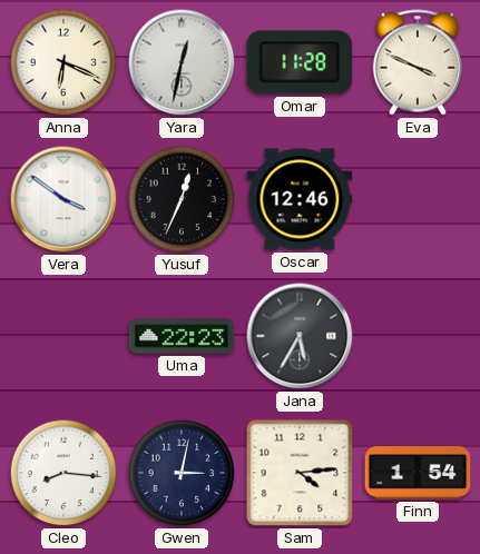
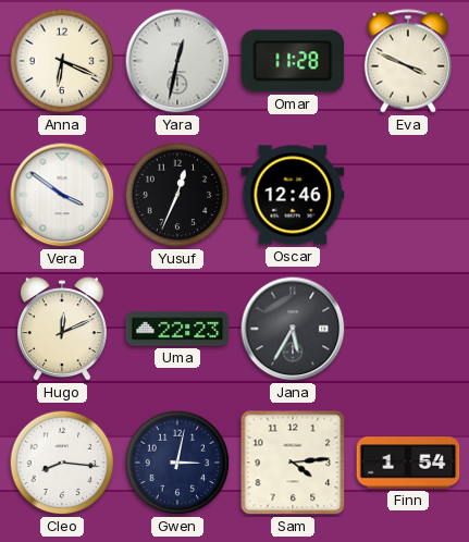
Hugo: none -> 12:11 (62, 330)
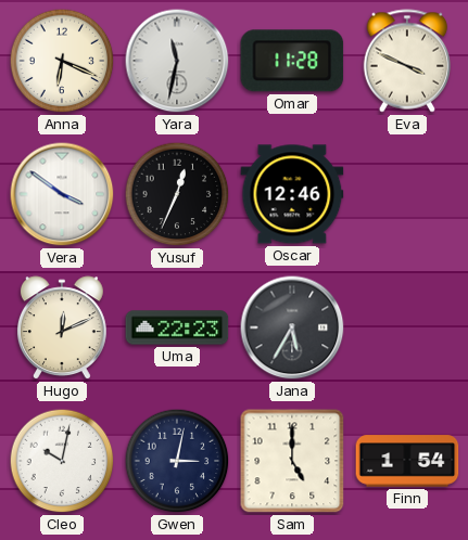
Yara: 12:32 -> 11:32 (177, 61)
Cleo: 8:16 -> 10:02 (62, 461)
Sam: 4:14 -> 5:00 (292, 461)
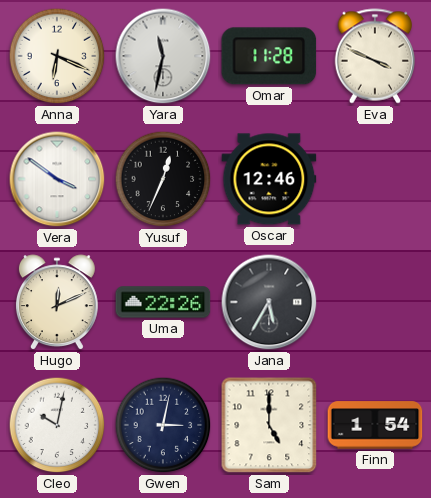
Uma: 22:23 -> 22:26 (163, 302)
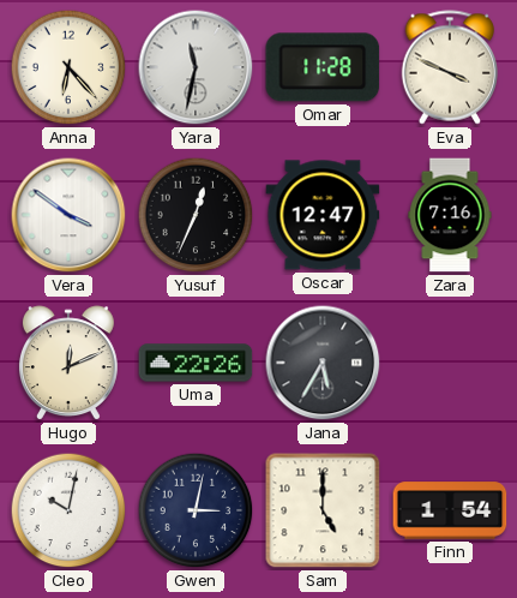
Anna: 6:19 -> 6:23 (68, 67)
Oscar: 12:46 -> 12:47 (323, 215)
Zara: none -> 7:16 (450, 215)
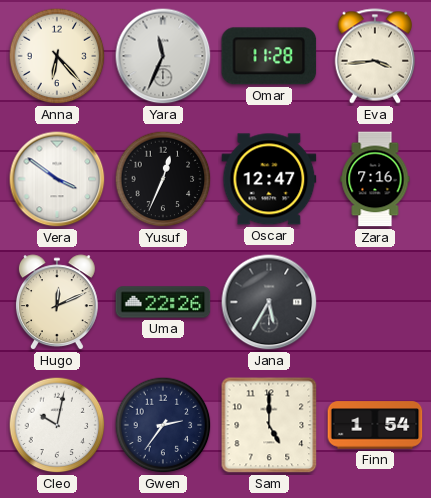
Yara: 11:32 -> 11:34 (163, 56)
Eva: 3:49 -> 3:44 (375, 56)
Gwen: 3:02 -> 2:36 (163, 425)
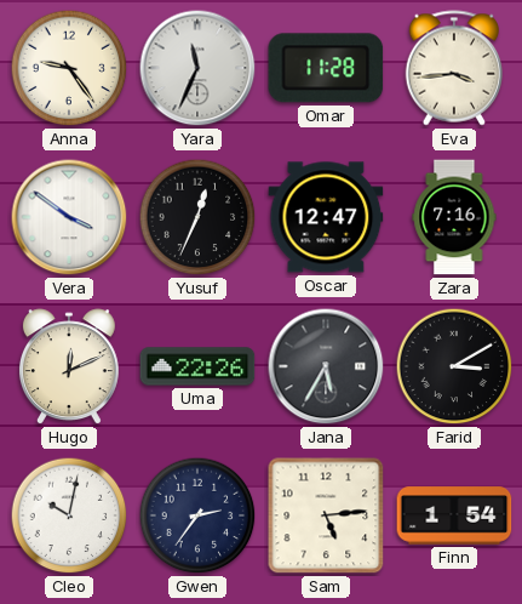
Anna: 6:23 -> 9:24 (69, 68)
Farid: none -> 3:10 (454, 366)
Sam: 5:00 -> 5:14 (326, 515)
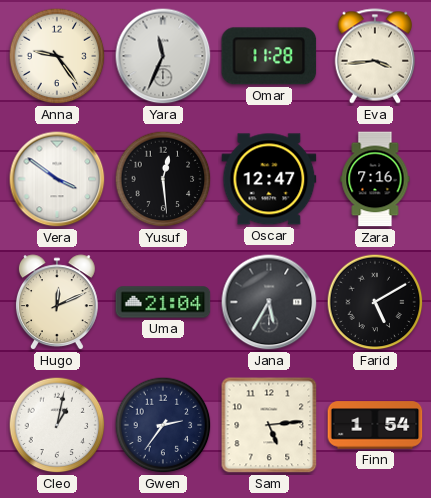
Yusuf: 12:34 -> 12:29 (163, 179)
Uma: 22:26 -> 21:04 (163, 302)
Farid: 3:10 -> 5:10 (375, 302)
Cleo: 10:02 -> 1:02 (57, 425)
